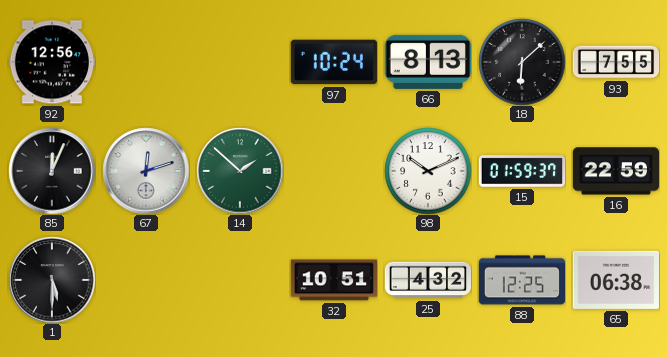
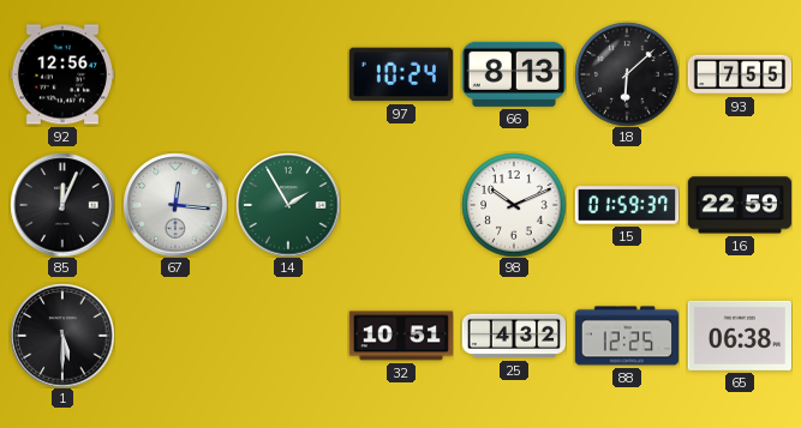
67: 12:12 -> 12:16 (175, 205)
14: 1:52 -> 1:55 (288, 205)
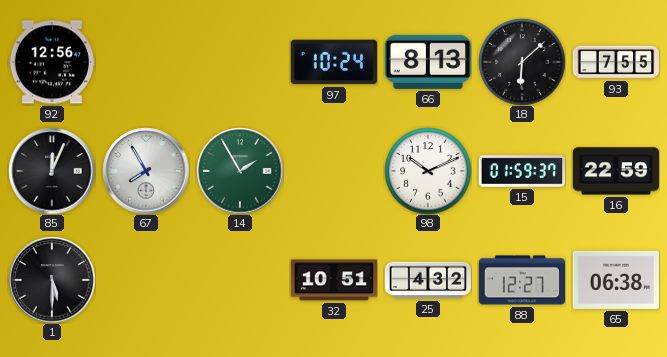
67: 12:16 -> 7:55 (146, 171)
88: 12:25 -> 12:27 (521, 280)
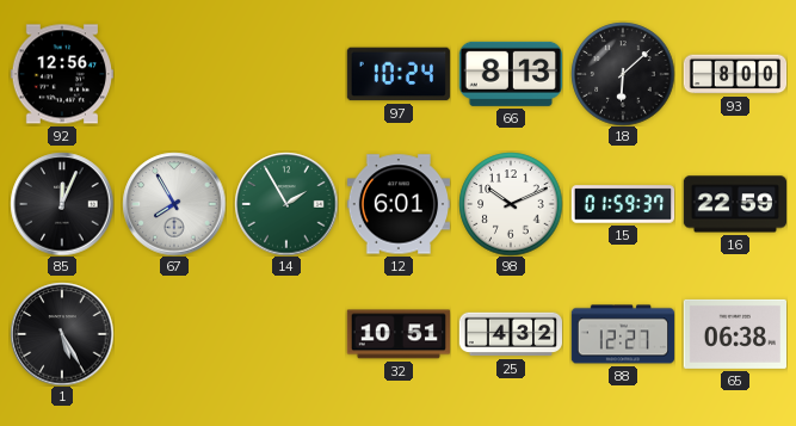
93: 7:55 -> 8:00 (735, 74)
12: none -> 6:01 (399, 204)
1: 5:30 -> 5:25 (62, 334)
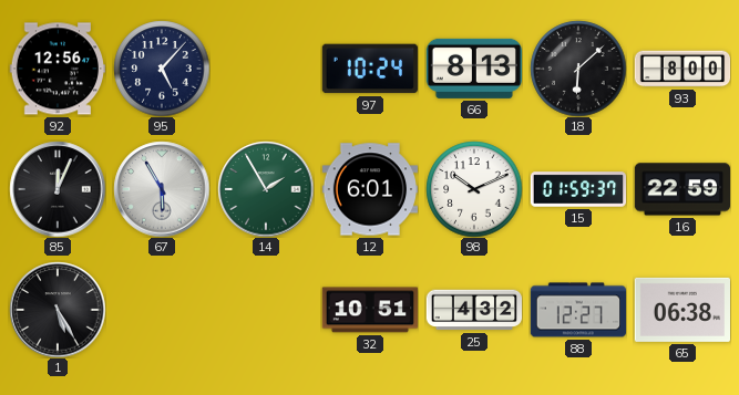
95: none -> 5:07 (162, 69)
67: 7:55 -> 5:55 (162, 189)
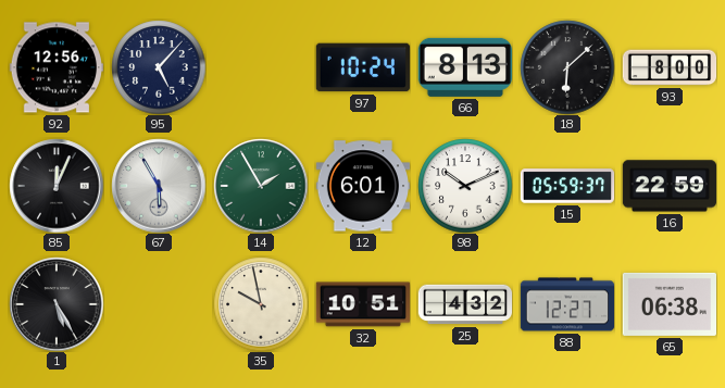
15: 01:59 -> 05:59 (567, 186)
35: none -> 9:58 (261, 304)
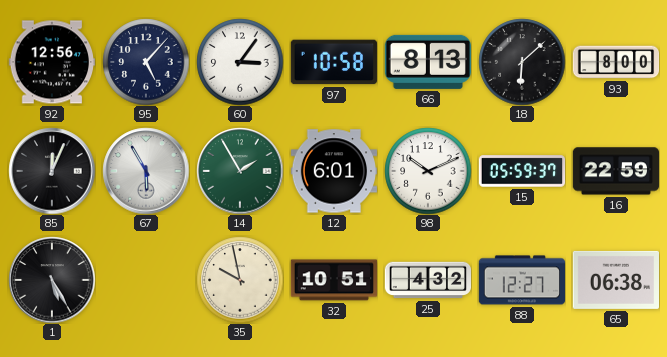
60: none -> 3:06 (240, 62)
97: 10:24 -> 10:58 (333, 62)
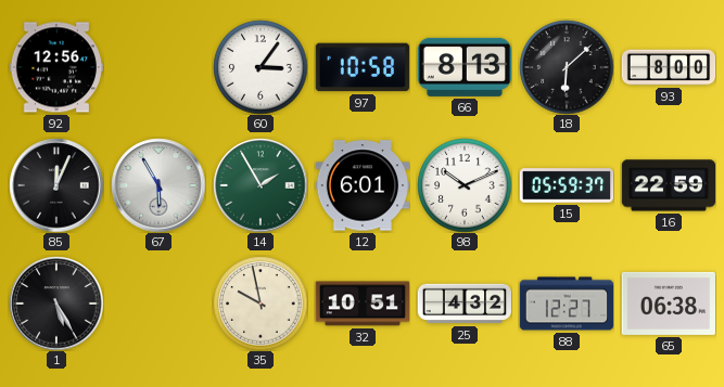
95: 5:07 -> none (146, 62)
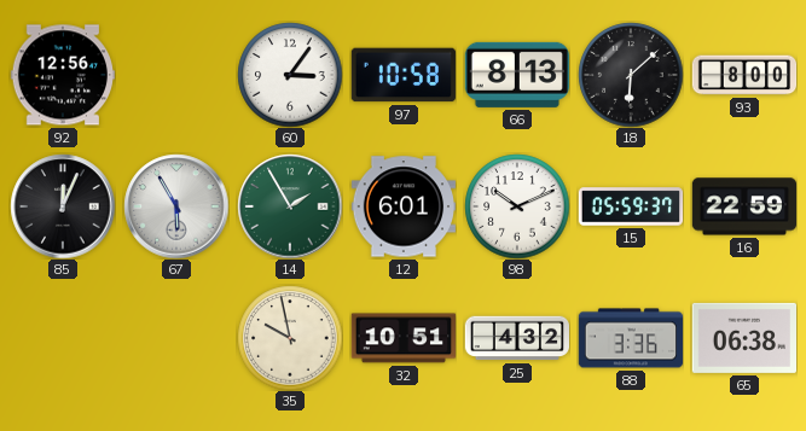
1: 5:25 -> none (56, 304)
88: 12:27 -> 3:36 (630, 338)
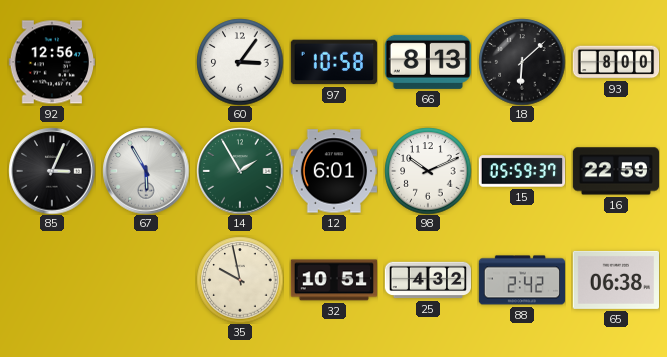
85: 12:04 -> 3:04 (52, 171)
88: 3:36 -> 2:42 (521, 280)
